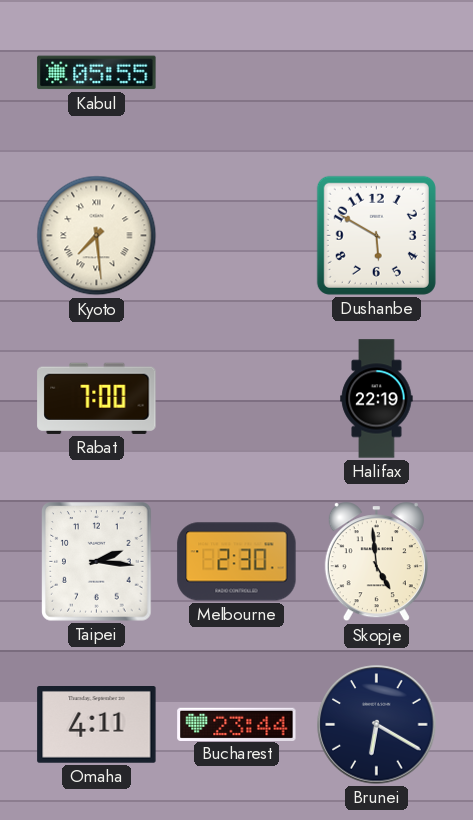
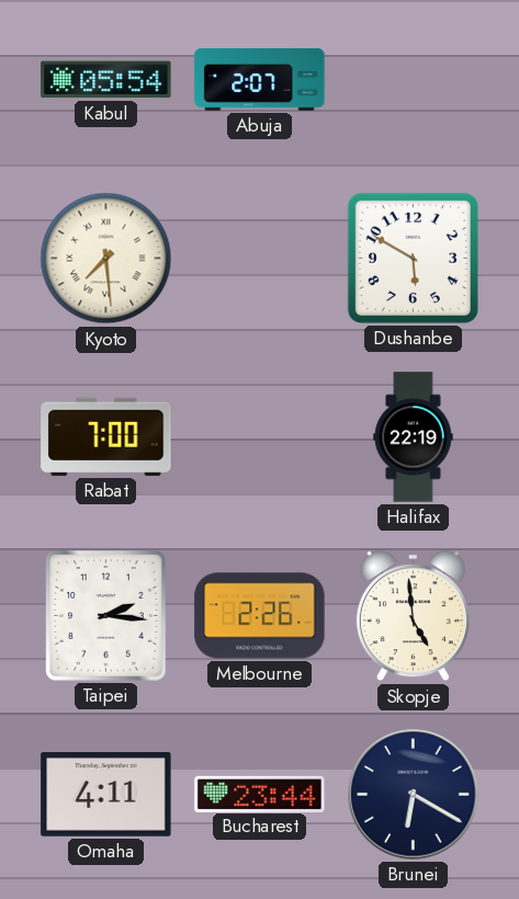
Kabul: 05:55 -> 05:54 (106, 80)
Abuja: none -> 2:07 (260, 80)
Melbourne: 2:30 -> 2:26 (260, 616)
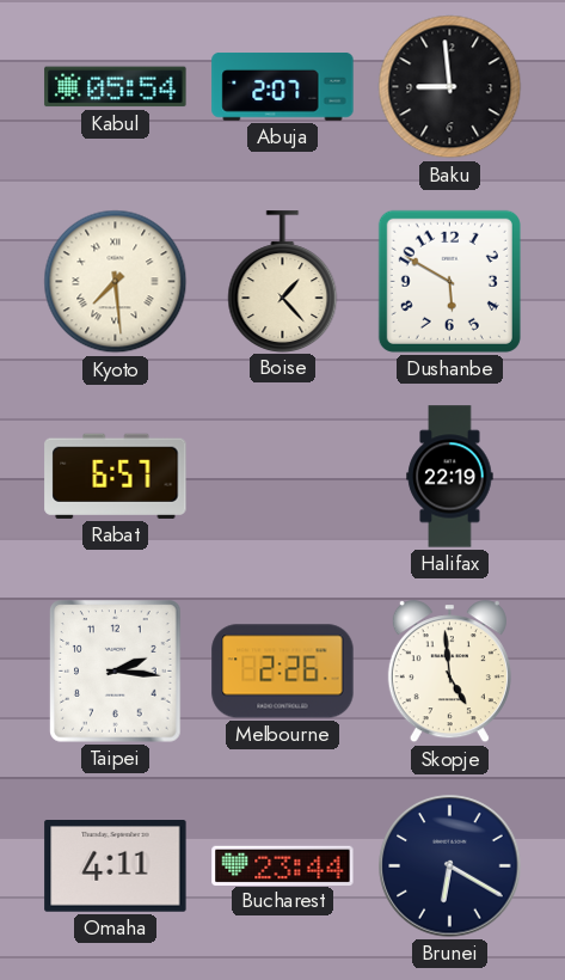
Baku: none -> 8:59 (450, 87)
Boise: none -> 1:23 (283, 281)
Rabat: 7:00 -> 6:57 (116, 476)
